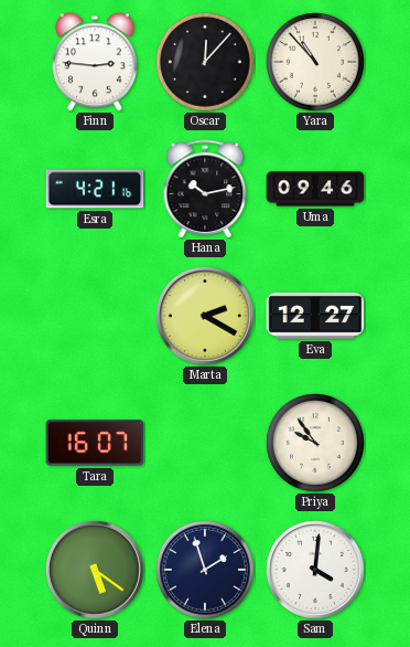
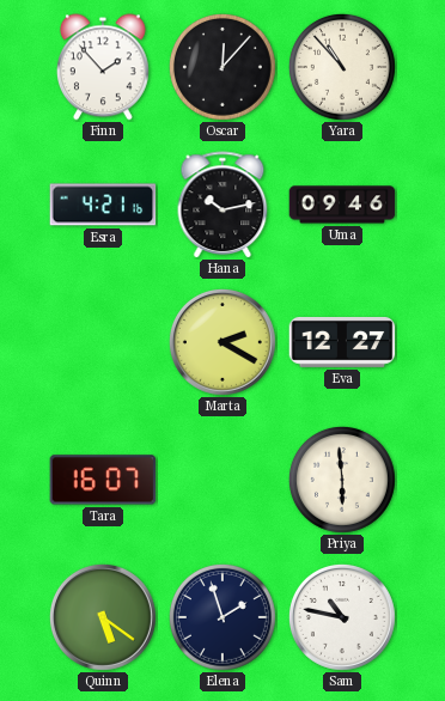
Finn: 2:46 -> 1:53 (103, 67)
Priya: 9:54 -> 5:59 (342, 480)
Sam: 4:01 -> 10:47 (342, 617)
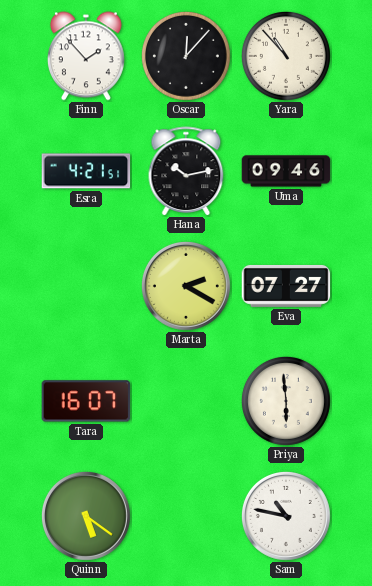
Esra: 4:21:16 -> 4:21:51 (86, 171)
Eva: 12:27 -> 07:27 (286, 286)
Elena: 1:57 -> none (222, 617)
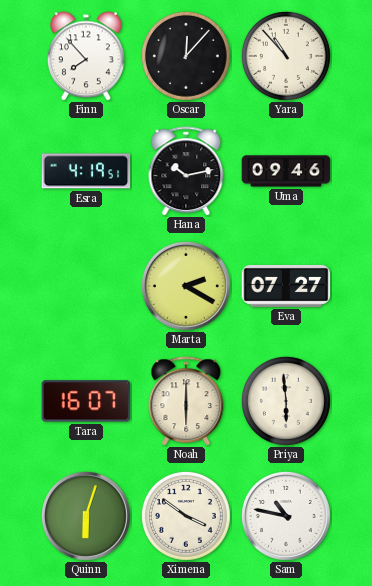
Finn: 1:53 -> 7:53 (86, 56)
Esra: 4:21 -> 4:19 (86, 171)
Noah: none -> 6:00 (186, 401)
Quinn: 5:21 -> 6:03 (86, 516)
Ximena: none -> 3:51 (186, 516)
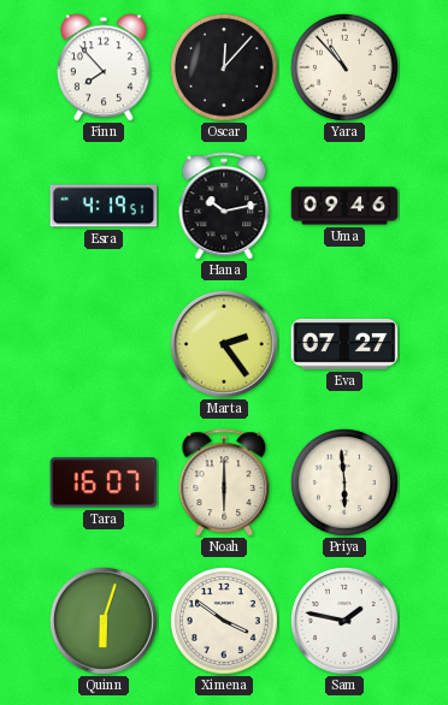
Marta: 2:20 -> 2:24 (224, 344)
Sam: 10:47 -> 1:47 (344, 621)
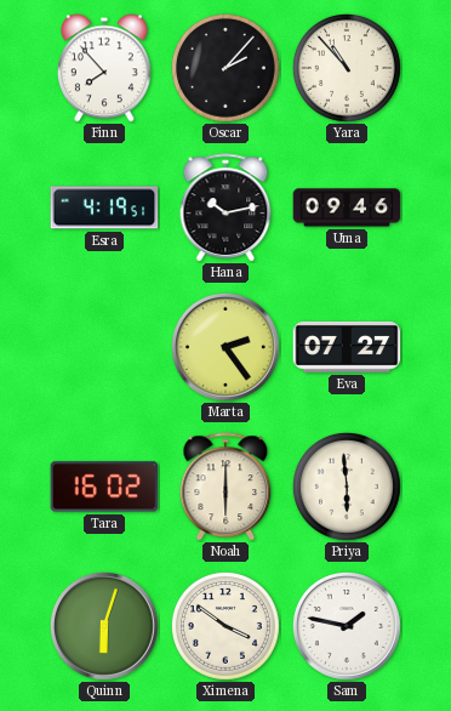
Oscar: 12:07 -> 2:07 (225, 68)
Tara: 16:07 -> 16:02 (104, 487)
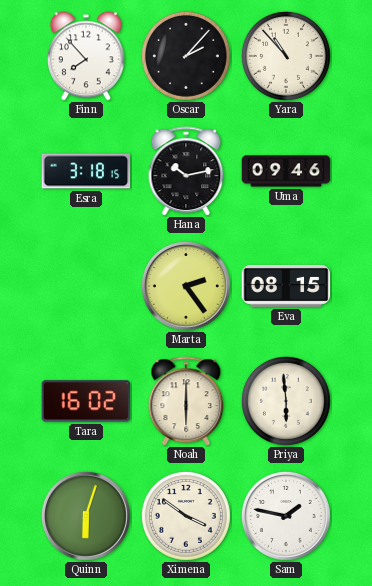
Esra: 4:19 -> 3:18 (86, 171)
Eva: 07:27 -> 08:15 (286, 286)
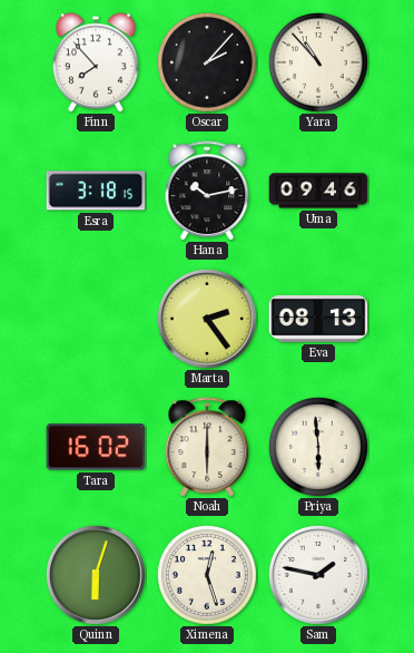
Eva: 08:15 -> 08:13 (318, 319)
Ximena: 3:51 -> 12:27 (207, 575)
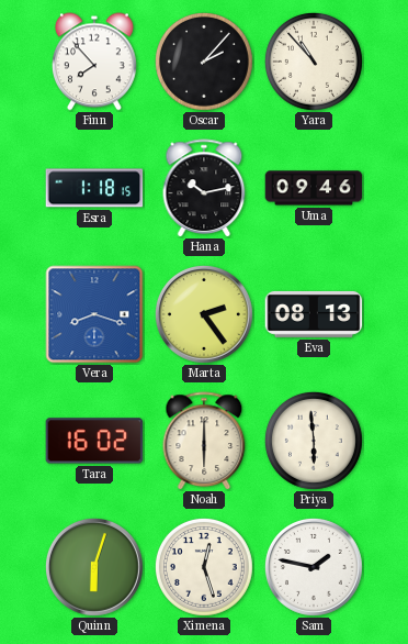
Esra: 3:18 -> 1:18 (94, 188)
Vera: none -> 8:18 (94, 314)
